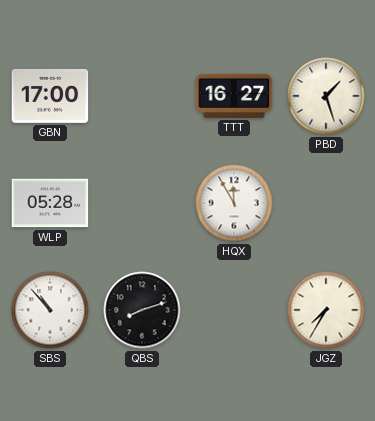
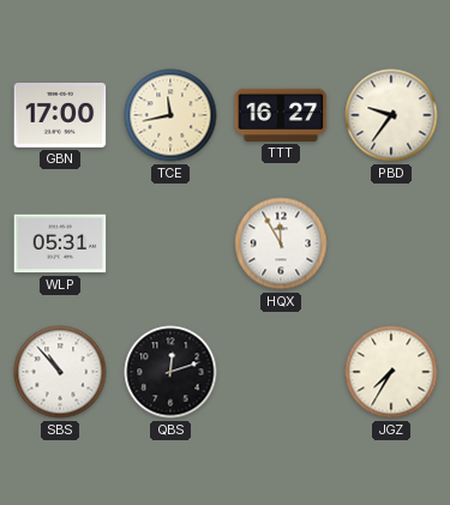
TCE: none -> 11:43 (170, 115)
PBD: 1:27 -> 9:36 (391, 115)
WLP: 05:28 -> 05:31 (60, 244)
QBS: 8:12 -> 12:12 (170, 372)
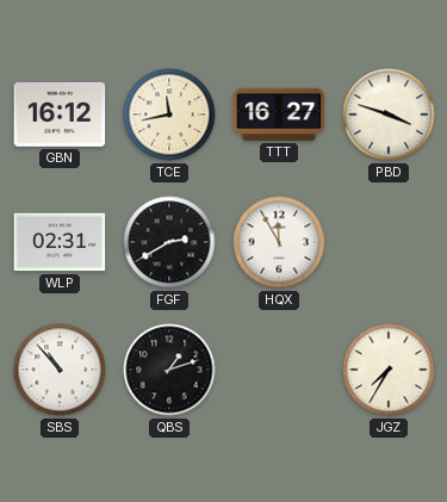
GBN: 17:00 -> 16:12 (60, 114)
PBD: 9:36 -> 3:48 (389, 114)
WLP: 05:31 -> 02:31 (60, 242)
FGF: none -> 2:40 (169, 242)
QBS: 12:12 -> 1:12 (169, 370)
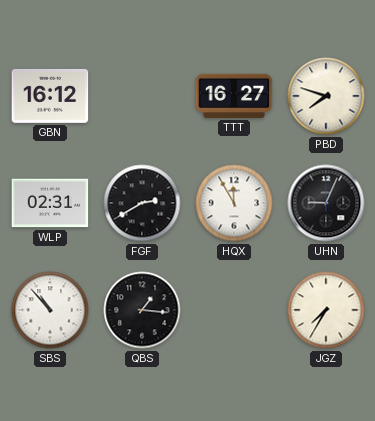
TCE: 11:43 -> none (169, 114)
PBD: 3:48 -> 7:48 (326, 96)
UHN: none -> 9:04 (326, 203)
QBS: 1:12 -> 1:16 (142, 310)
